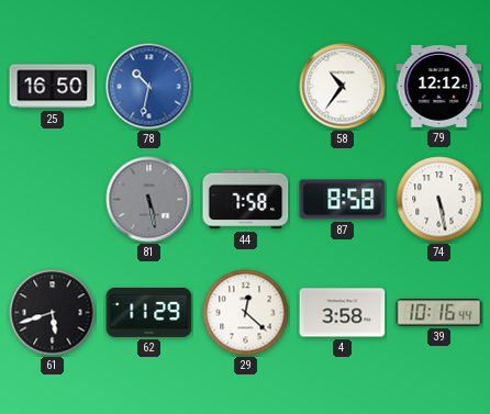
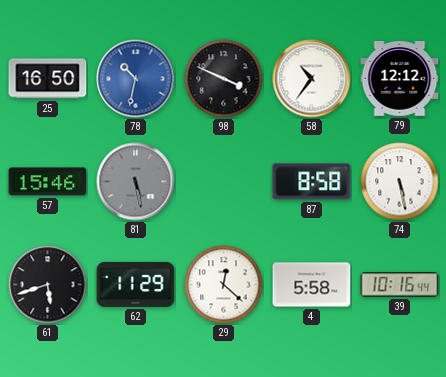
98: none -> 3:49 (224, 79)
57: none -> 15:46 (48, 182)
44: 7:58 -> none (246, 200)
4: 3:58 -> 5:58 (312, 285)
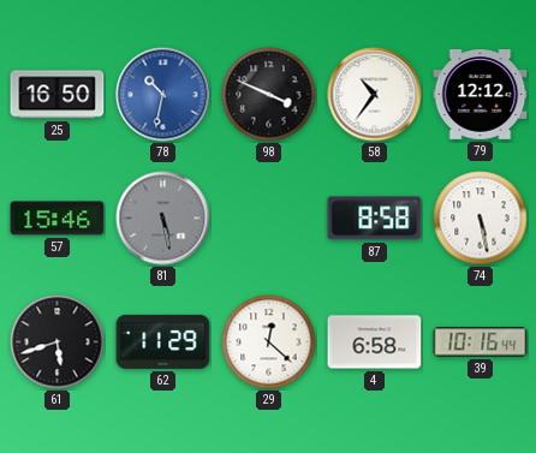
4: 5:58 -> 6:58 (375, 342)
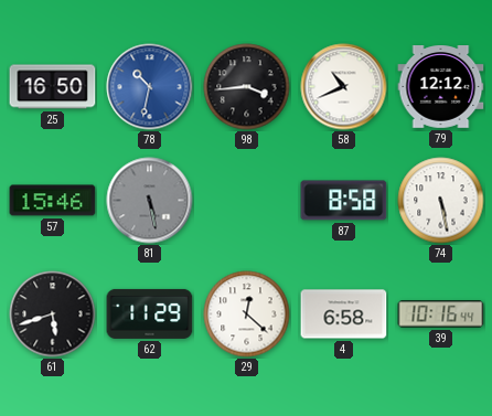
98: 3:49 -> 3:44 (247, 87)
58: 10:36 -> 10:41 (344, 87)
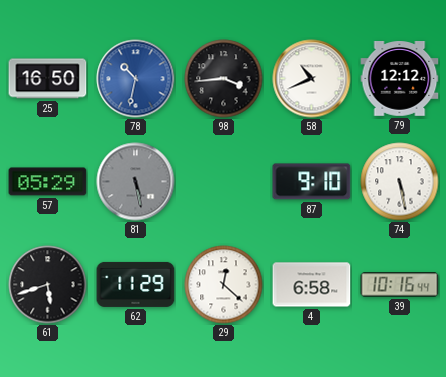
57: 15:46 -> 05:29 (48, 182)
87: 8:58 -> 9:10 (312, 182)
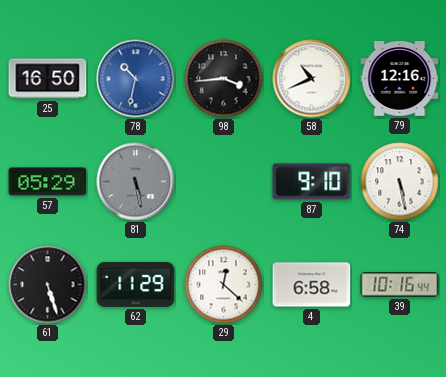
79: 12:12 -> 12:16 (400, 79)
61: 5:42 -> 5:27 (48, 285)
